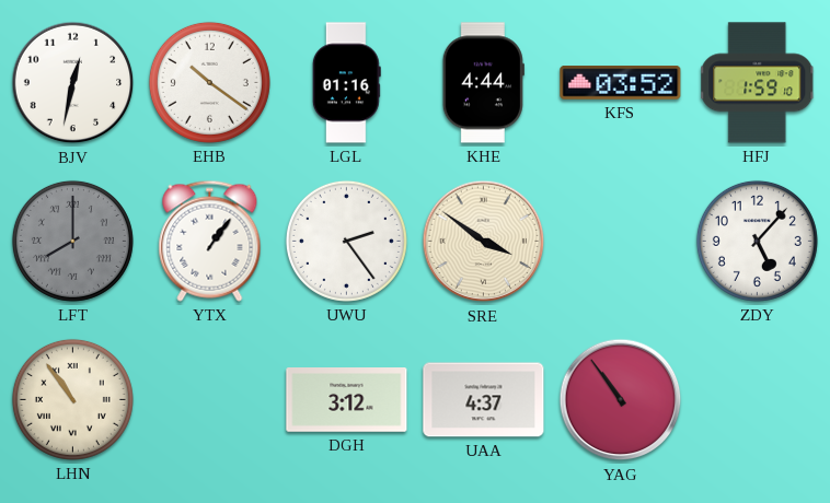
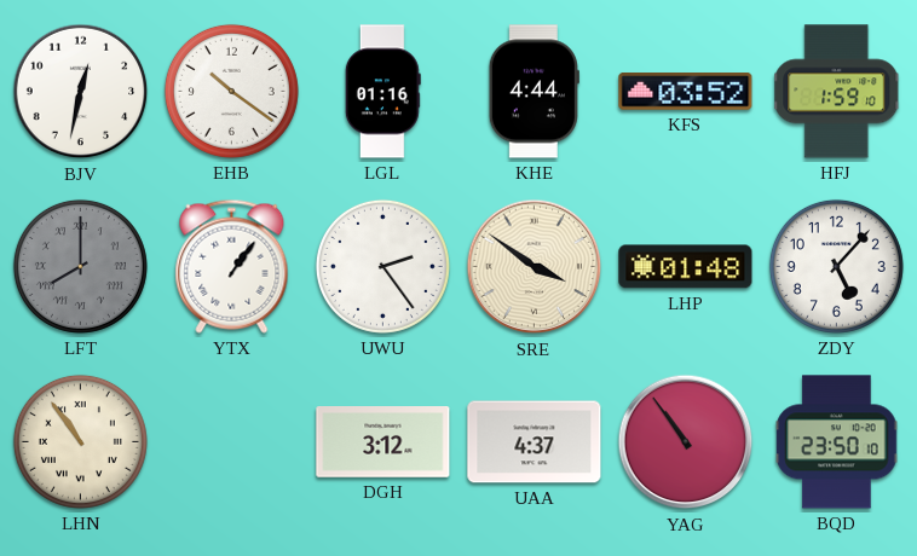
LHP: none -> 01:48 (686, 267)
BQD: none -> 23:50 (837, 442)
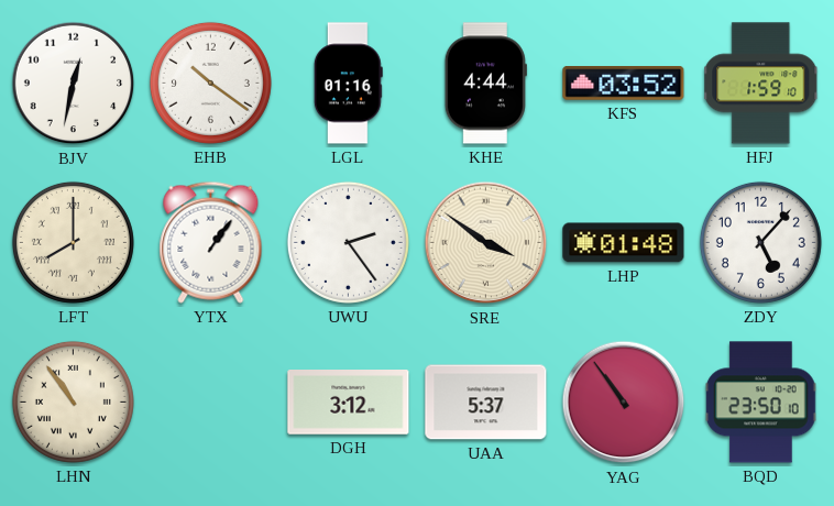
LFT dial: grey -> cream (73, 242)
UAA: 4:37 -> 5:37 (486, 403)
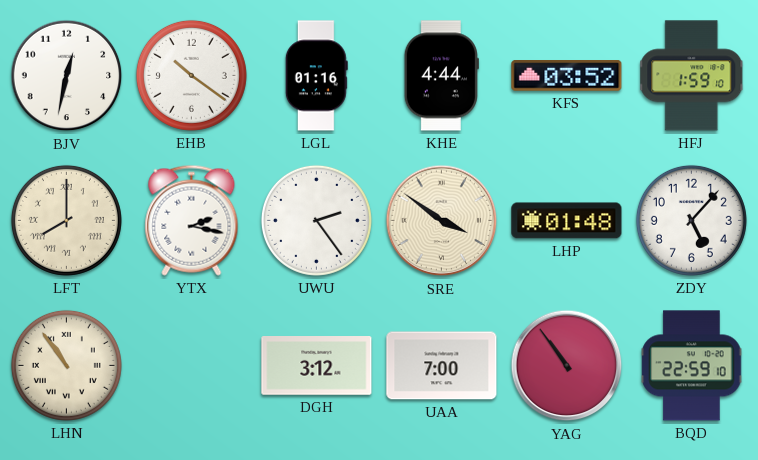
YTX: 1:06 -> 2:17 (192, 220)
UAA: 5:37 -> 7:00 (442, 366)
BQD: 23:50 -> 22:59 (692, 366)
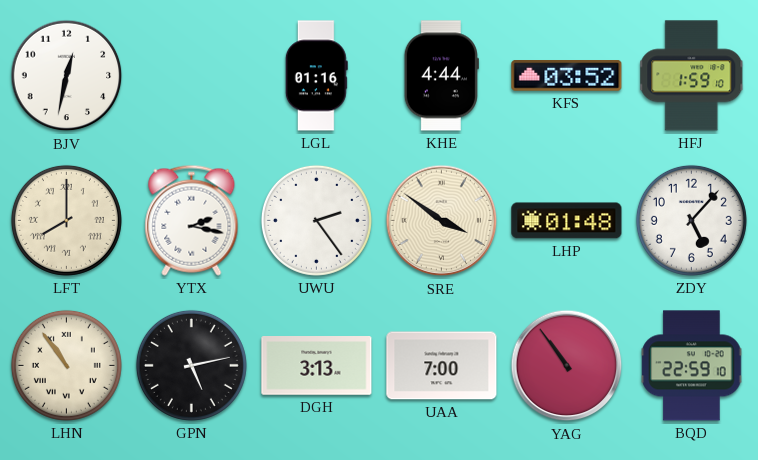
EHB: 10:21 -> none (191, 75)
GPN: none -> 5:13 (191, 365)
DGH: 3:12 -> 3:13 (317, 366)
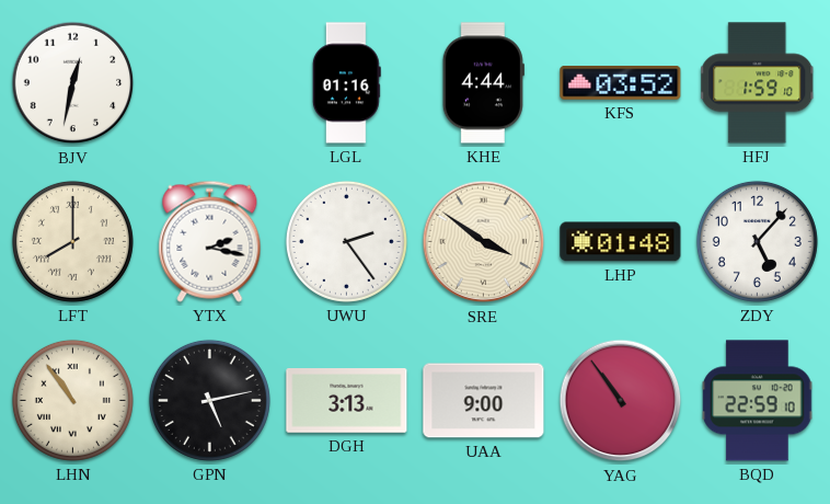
UAA: 7:00 -> 9:00 (484, 401)
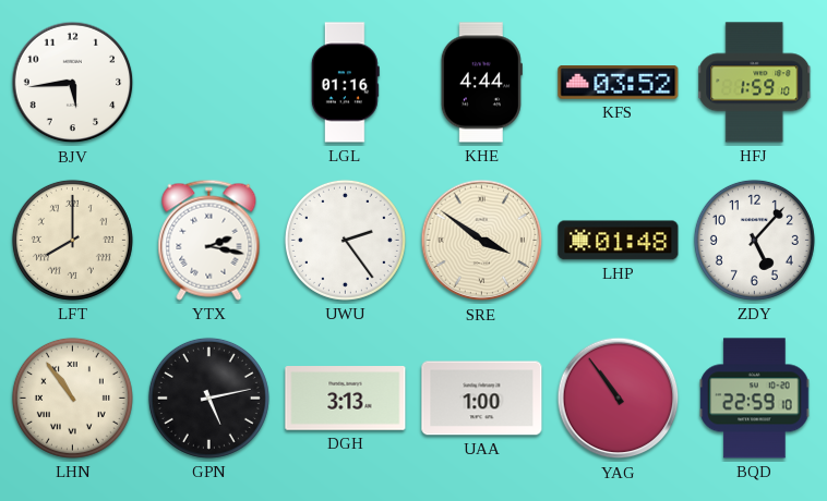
BJV: 12:32 -> 5:44 (73, 83)
UAA: 9:00 -> 1:00 (482, 399)
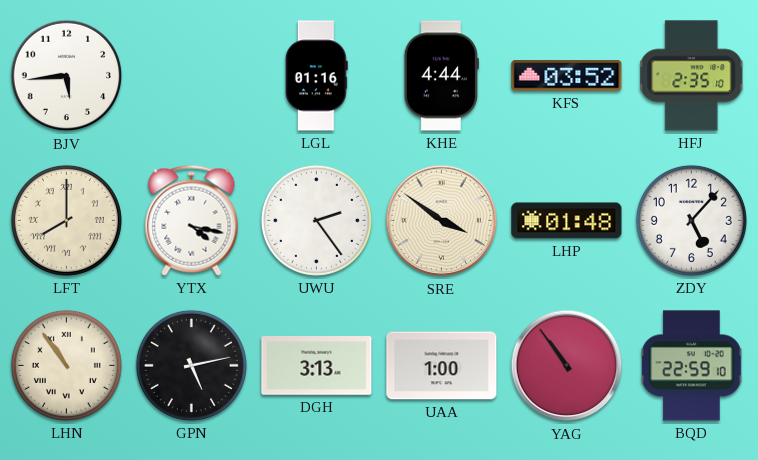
HFJ: 1:59 -> 2:35 (692, 76)
YTX: 2:17 -> 4:17 (192, 220)
